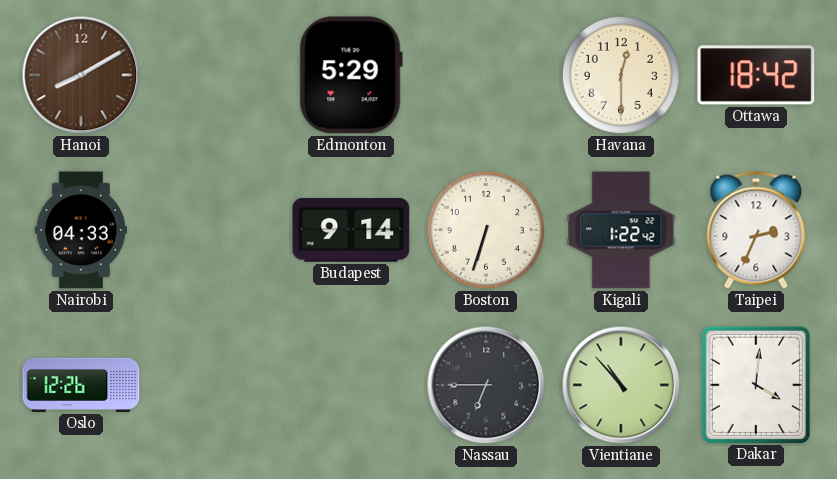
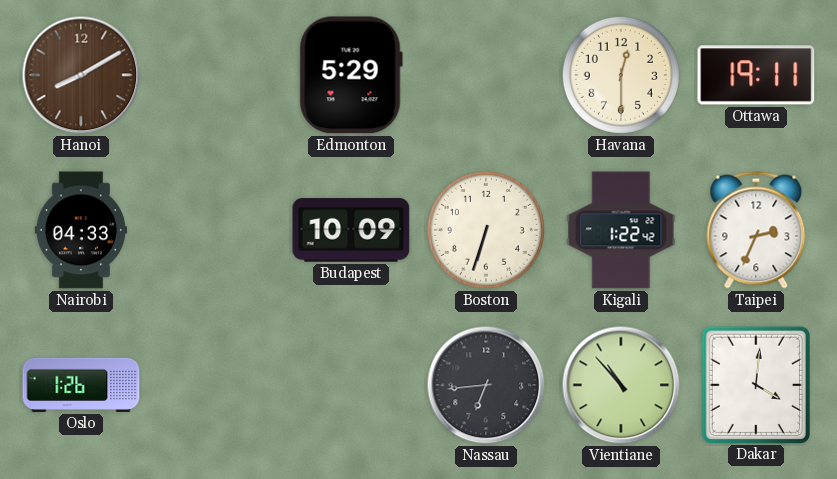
Ottawa: 18:42 -> 19:11 (756, 75)
Budapest: 9:14 -> 10:09 (351, 230)
Oslo: 12:26 -> 1:26 (81, 385)
Nassau: 6:45 -> 6:44 (486, 385)
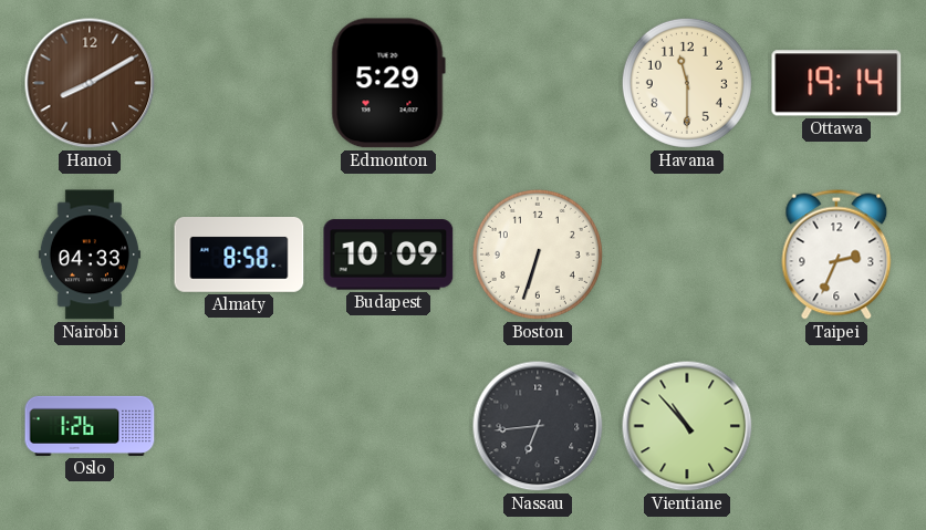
Havana: 12:30 -> 11:30 (687, 83)
Ottawa: 19:11 -> 19:14 (836, 83)
Almaty: none -> 8:58 (239, 254)
Kigali: 1:22 -> none (621, 230)
Dakar: 4:01 -> none (755, 384)
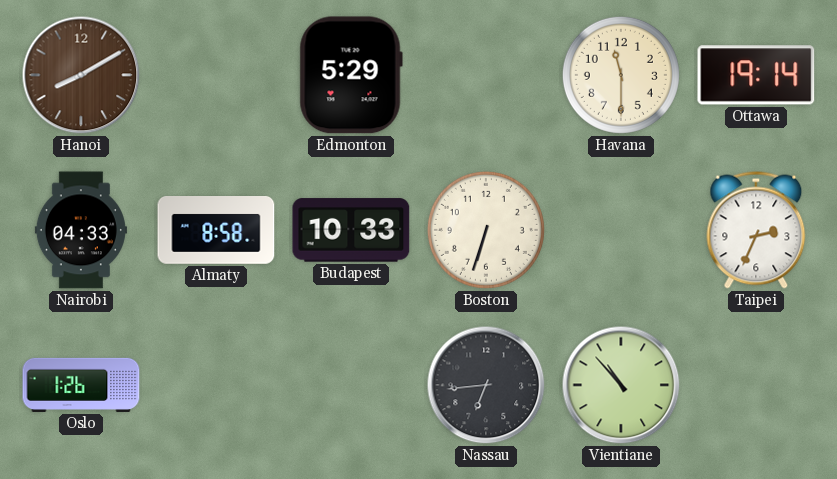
Budapest: 10:09 -> 10:33 (351, 230)
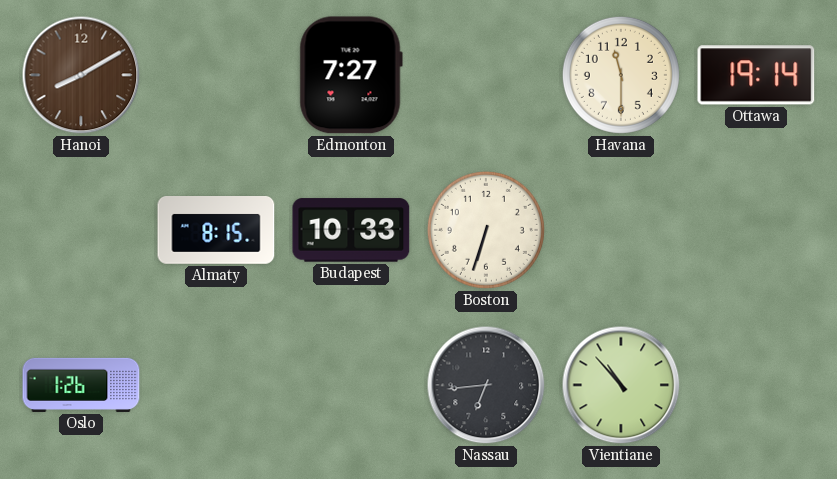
Edmonton: 5:29 -> 7:27 (351, 75)
Nairobi: 04:33 -> none (81, 230)
Almaty: 8:58 -> 8:15 (216, 230)
Taipei: 2:34 -> none (756, 230)
